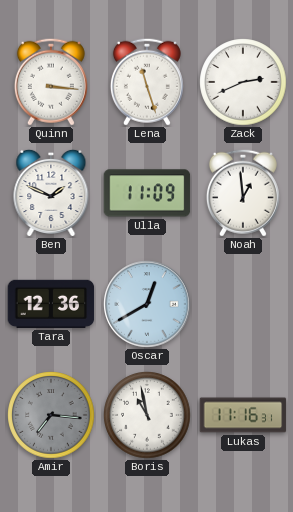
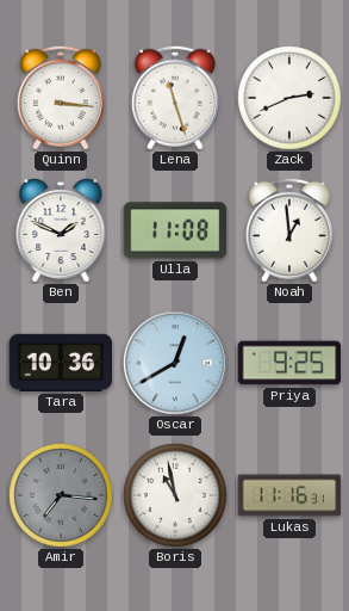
Ulla: 11:09 -> 11:08 (175, 230)
Tara: 12:36 -> 10:36 (61, 363)
Priya: none -> 9:25 (289, 363)
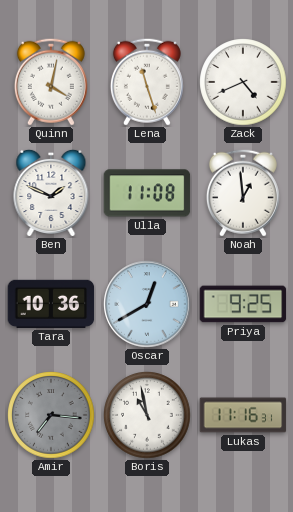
Quinn: 3:16 -> 4:02 (51, 82)
Zack: 2:41 -> 4:41 (243, 82)
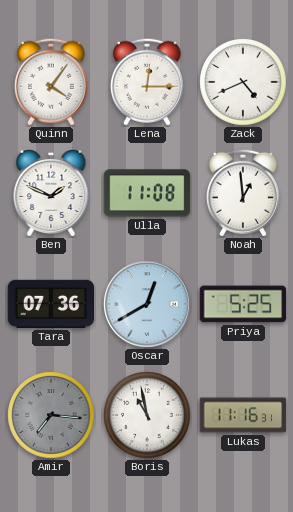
Quinn: 4:02 -> 4:06 (51, 82)
Lena: 11:27 -> 12:15 (147, 82)
Tara: 10:36 -> 07:36 (51, 304)
Priya: 9:25 -> 5:25 (243, 304)
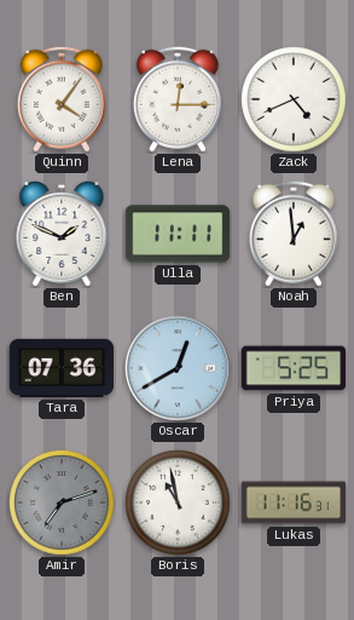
Ulla: 11:08 -> 11:11 (178, 234)
Amir: 7:16 -> 7:12 (62, 503)
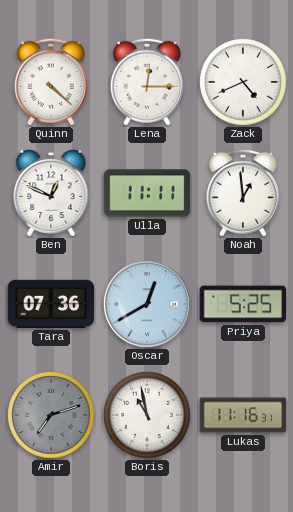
Quinn: 4:06 -> 4:22 (51, 82)
Ben: 1:49 -> 12:49 (51, 192)
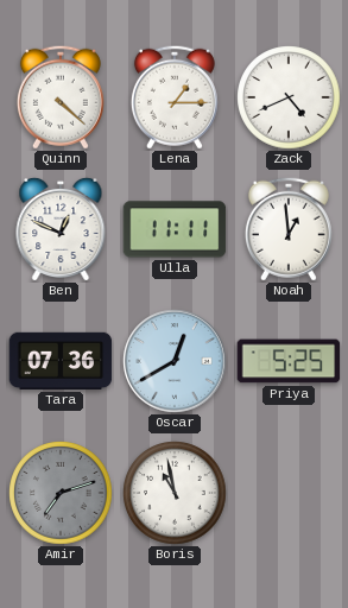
Lena: 12:15 -> 1:15 (175, 97)
Lukas: 11:16 -> none (243, 415)
